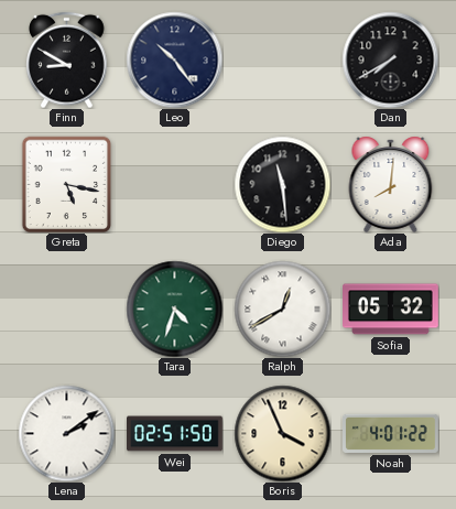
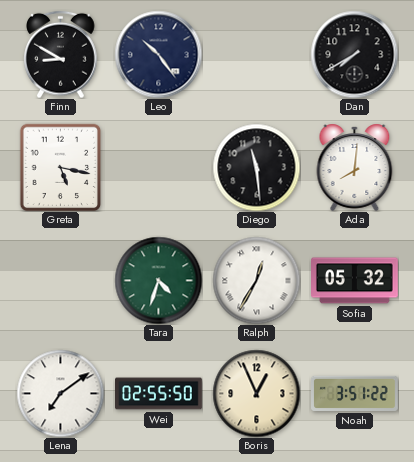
Ralph: 12:40 -> 12:35 (256, 280)
Lena: 2:09 -> 7:09 (60, 393)
Wei: 02:51 -> 02:55 (159, 394)
Boris: 3:56 -> 12:56 (256, 393)
Noah: 4:01 -> 3:51 (355, 393)
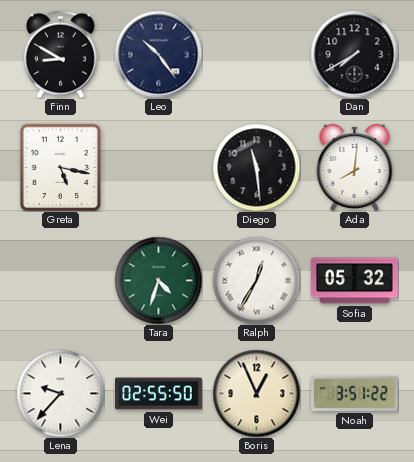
Lena: 7:09 -> 9:37 (60, 393)
